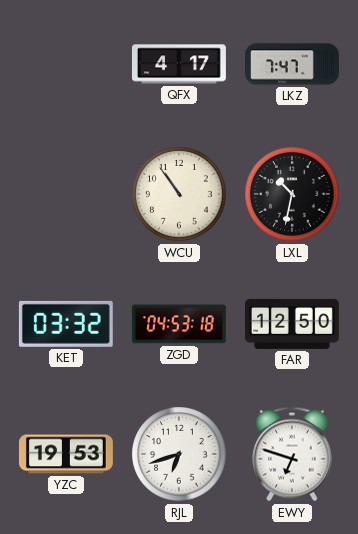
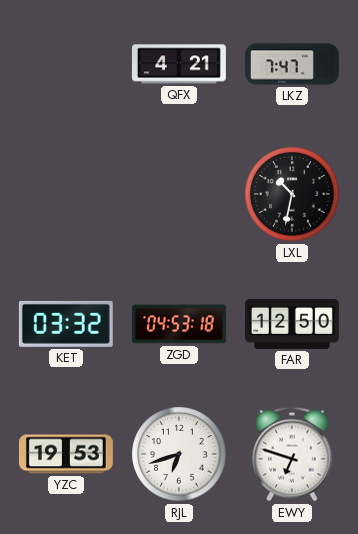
QFX: 4:17 -> 4:21 (179, 64)
WCU: 10:54 -> none (179, 194)
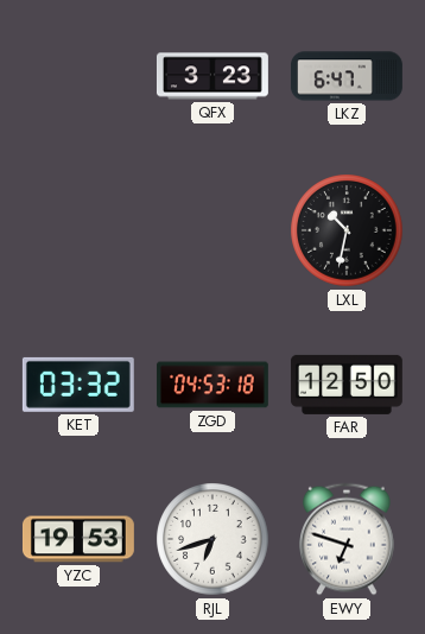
QFX: 4:21 -> 3:23 (213, 76)
LKZ: 7:47 -> 6:47 (347, 76)
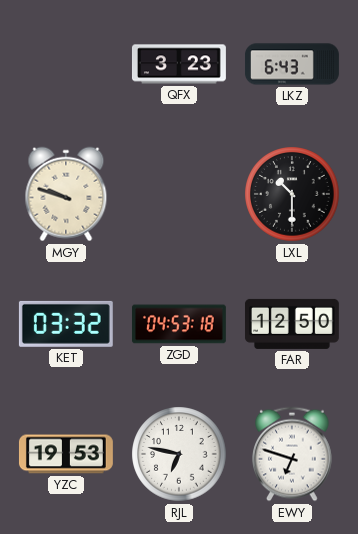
LKZ: 6:47 -> 6:43 (292, 64)
MGY: none -> 9:48 (66, 194)
LXL: 10:32 -> 10:30 (292, 194)
RJL: 6:42 -> 6:47 (179, 454)
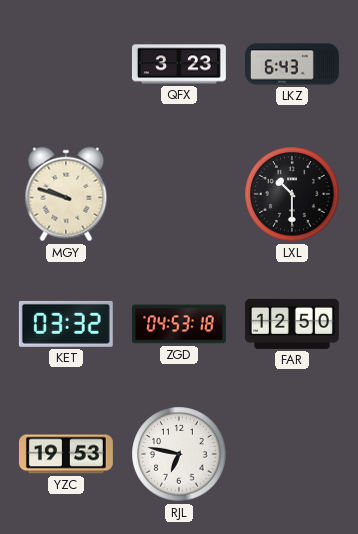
EWY: 6:48 -> none (292, 454)
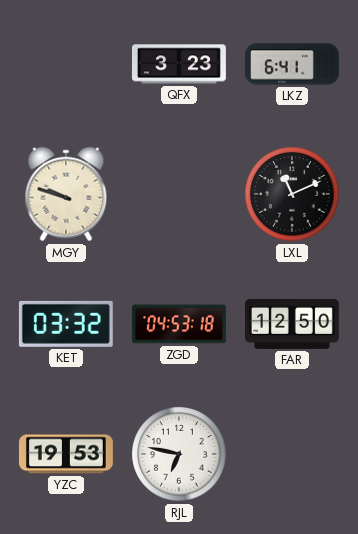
LKZ: 6:43 -> 6:41 (292, 64)
LXL: 10:30 -> 11:11 (292, 194)
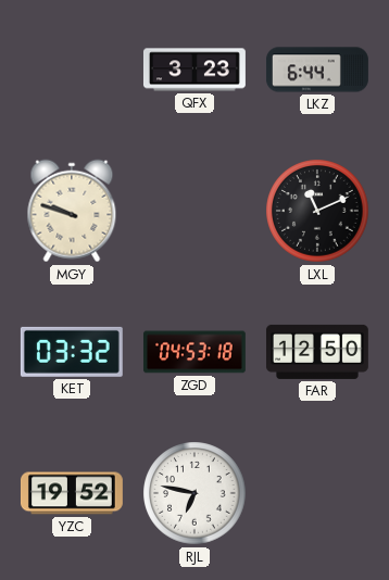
LKZ: 6:41 -> 6:44 (317, 70)
YZC: 19:53 -> 19:52 (72, 493)
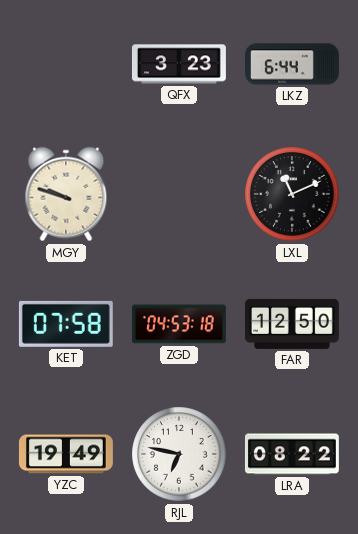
KET: 03:32 -> 07:58 (66, 324)
YZC: 19:52 -> 19:49 (66, 454)
LRA: none -> 08:22 (292, 454)
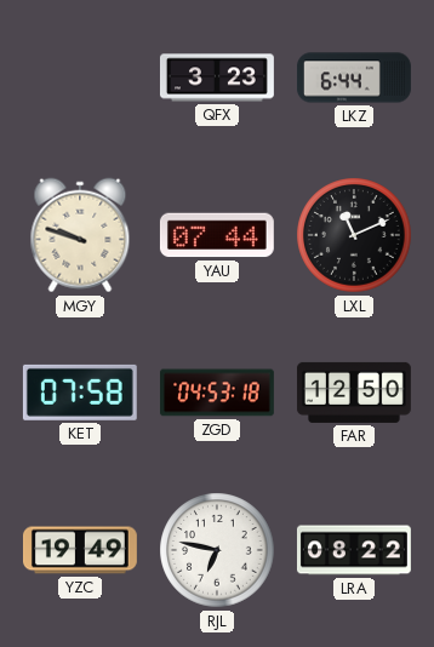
YAU: none -> 07:44 (217, 235)
